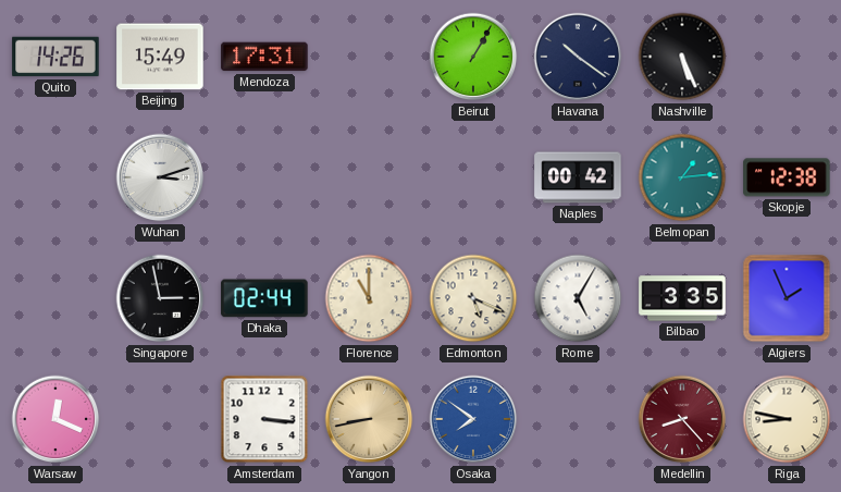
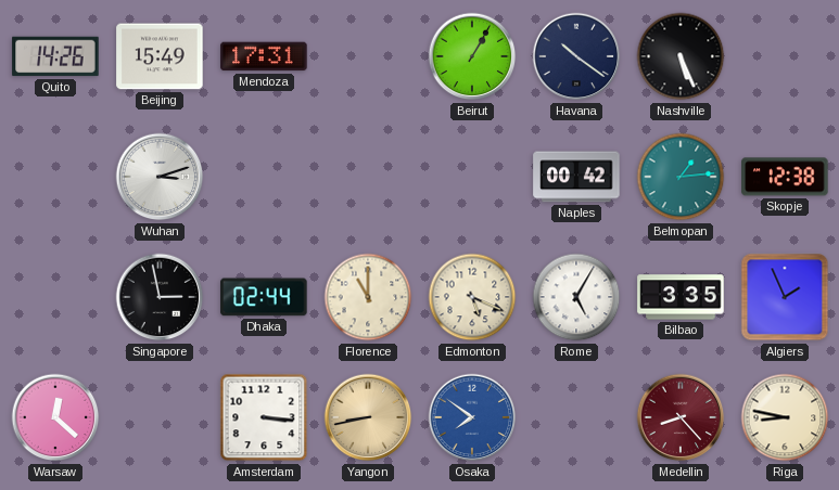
Warsaw: 12:19 -> 12:22 (55, 417)
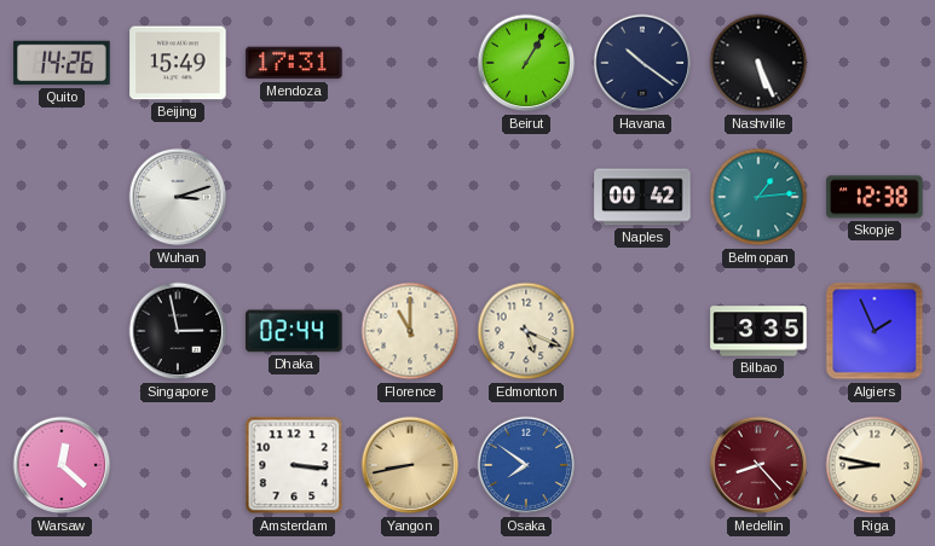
Rome: 5:05 -> none (576, 297)
